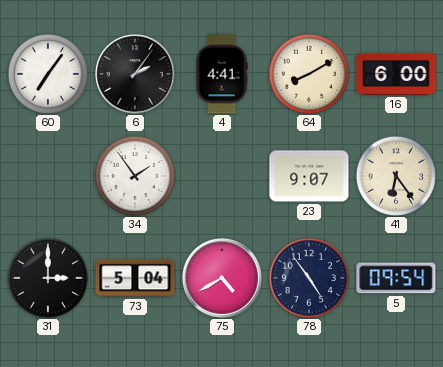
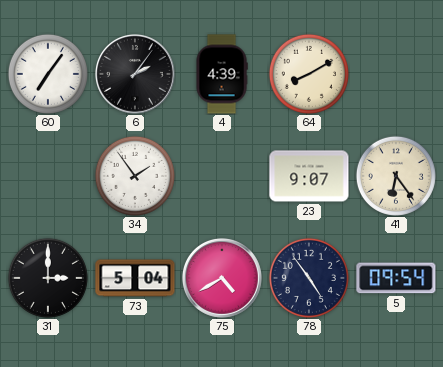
4: 4:41 -> 4:39 (222, 74)
16: 6:00 -> none (396, 74)
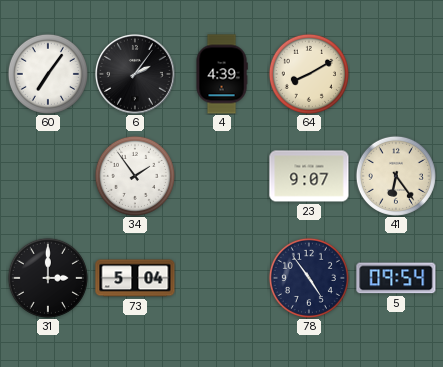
75: 4:40 -> none (223, 279)
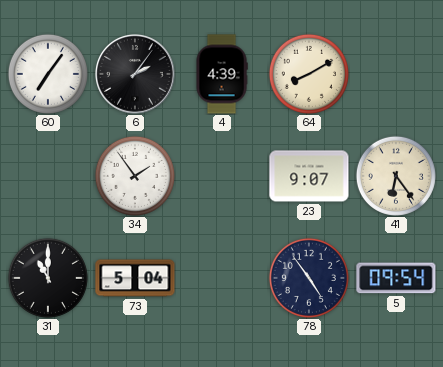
31: 3:00 -> 11:00 (48, 278)
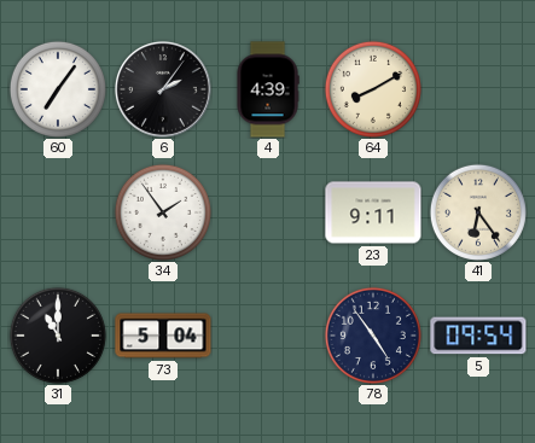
23: 9:07 -> 9:11 (373, 212)
